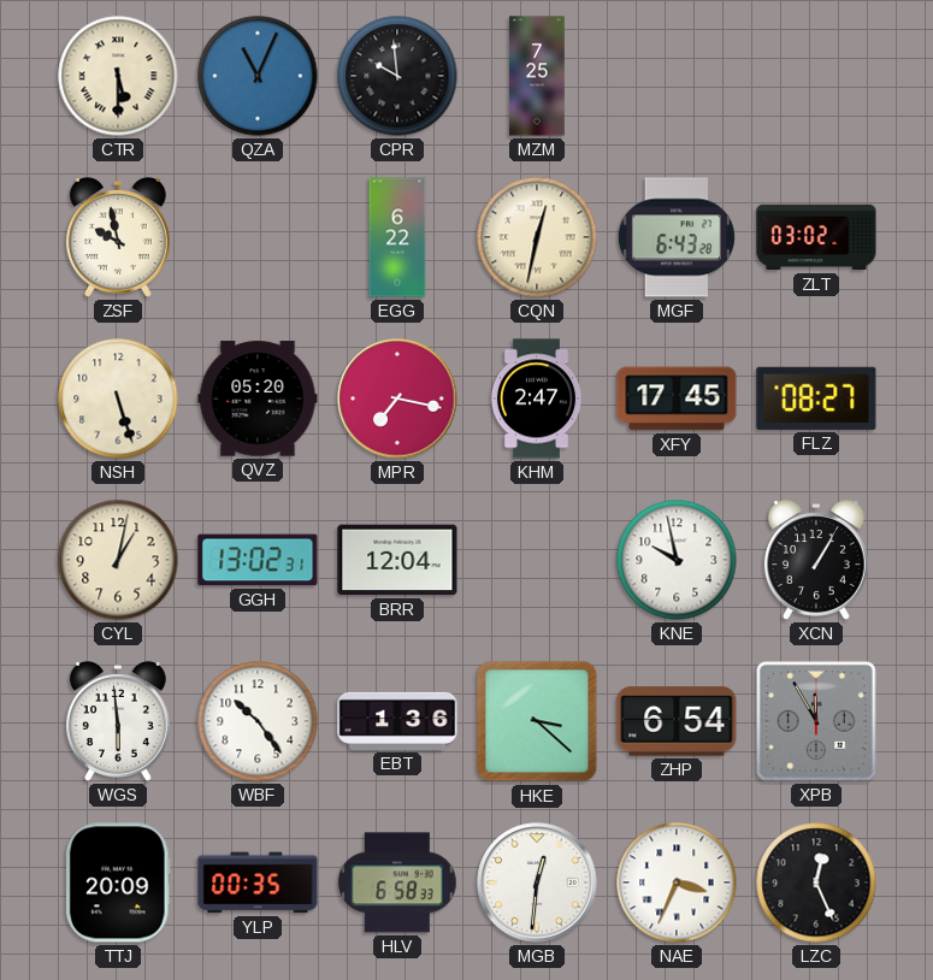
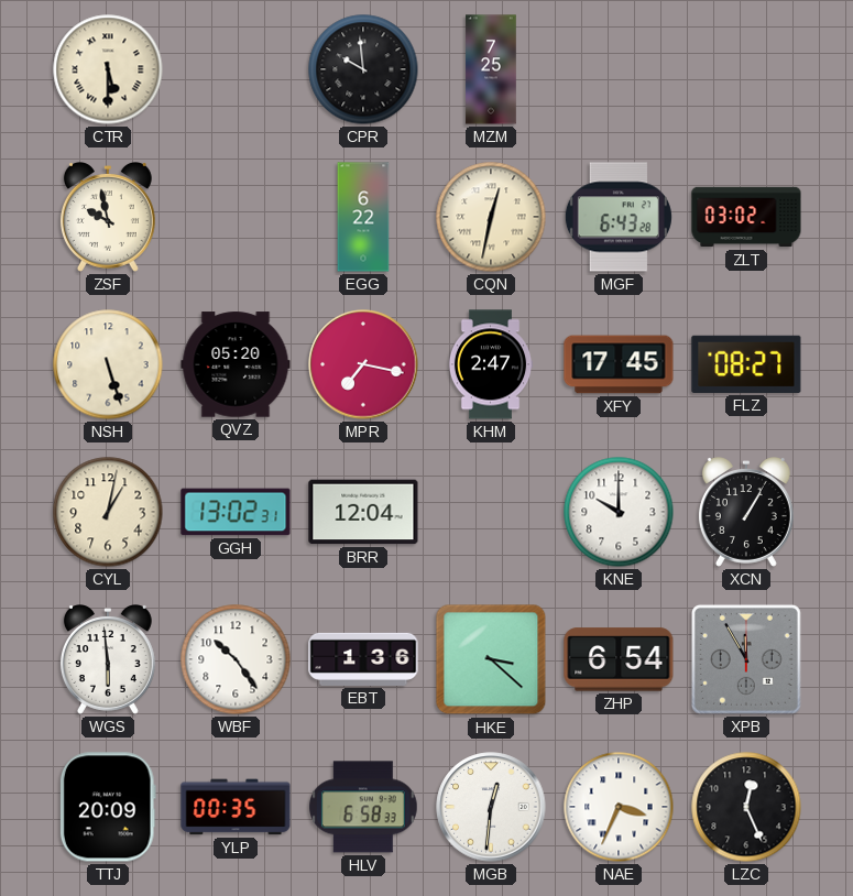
QZA: 11:04 -> none (258, 76)
KNE: 9:58 -> 10:00 (619, 512)
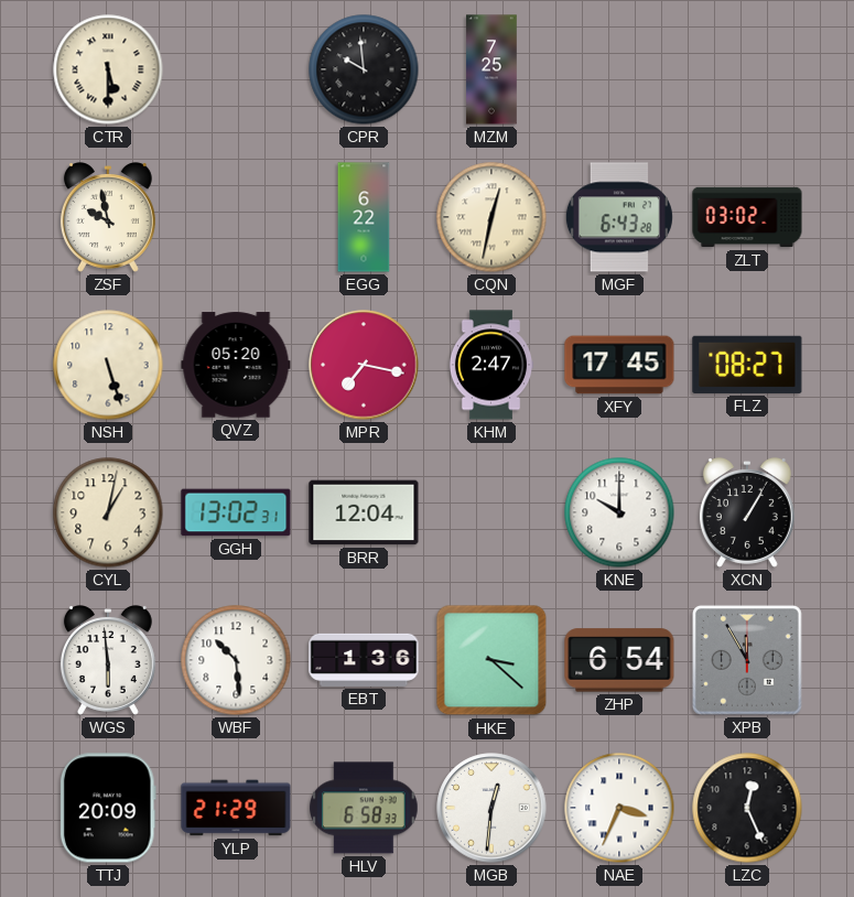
WBF: 10:24 -> 10:29 (236, 660)
YLP: 00:35 -> 21:29 (236, 808)
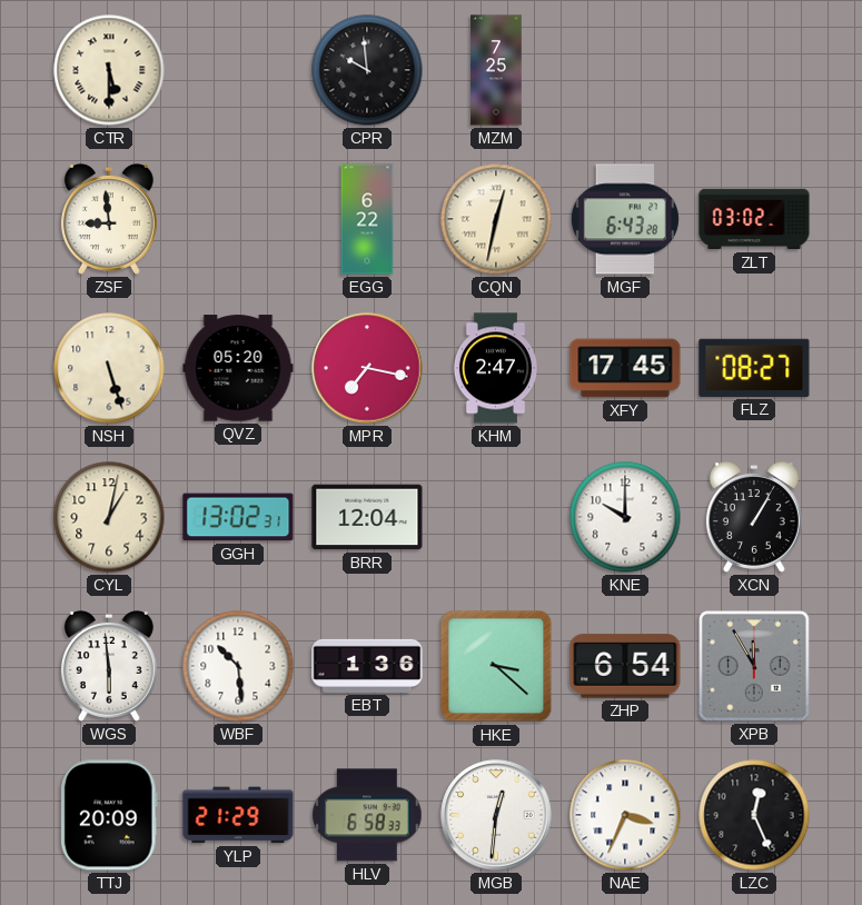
ZSF: 9:58 -> 8:59 (109, 220)
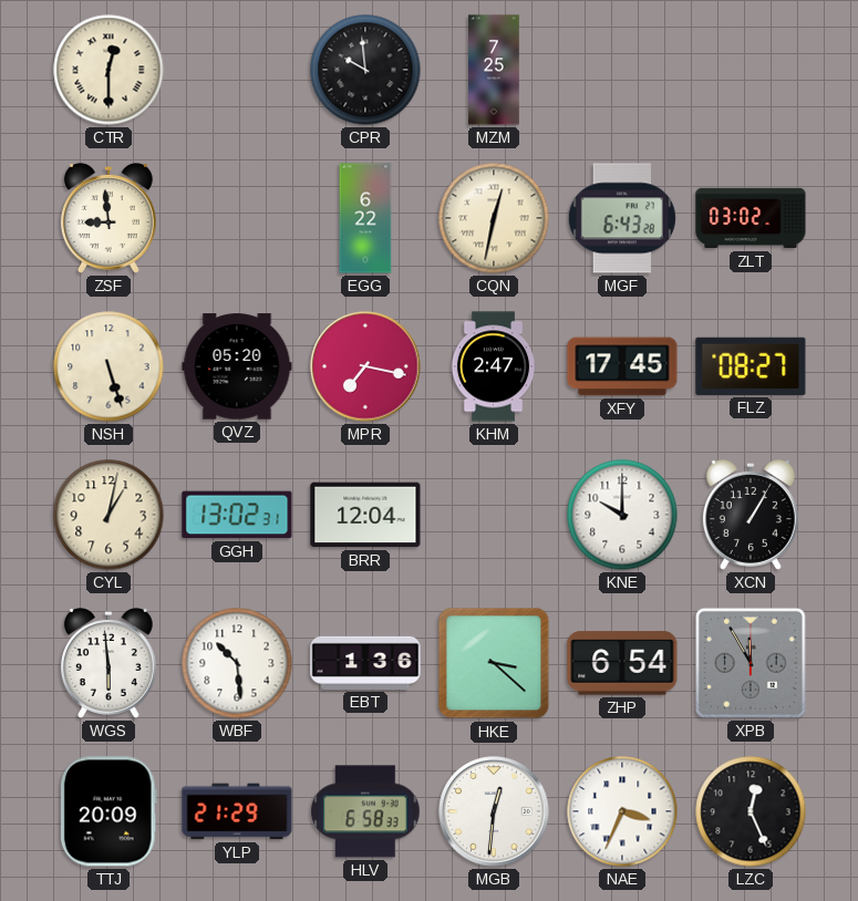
CTR: 5:30 -> 12:30 (108, 70)
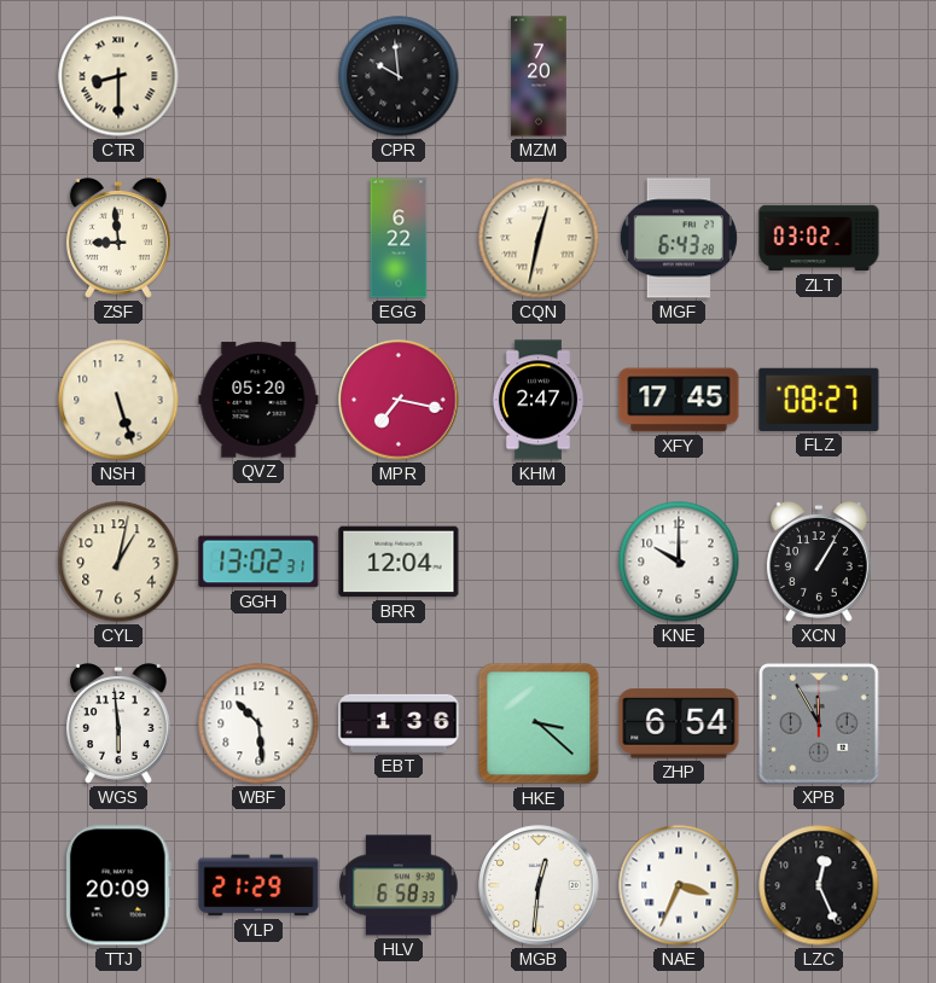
CTR: 12:30 -> 8:30 (118, 76)
MZM: 7:25 -> 7:20 (539, 76)
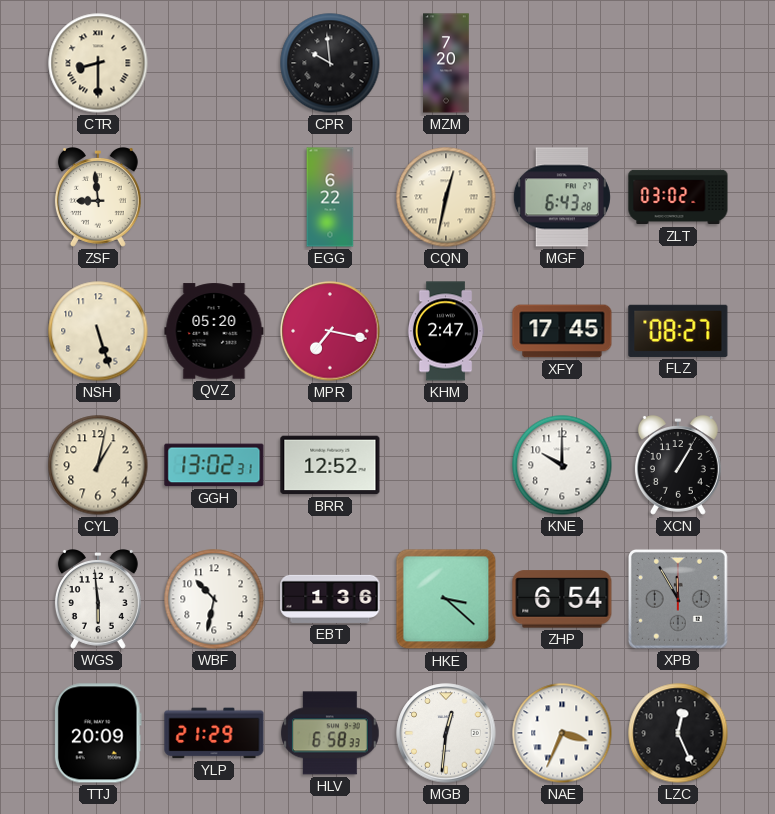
BRR: 12:04 -> 12:52 (330, 465)
WBF: 10:29 -> 10:32 (214, 599)
